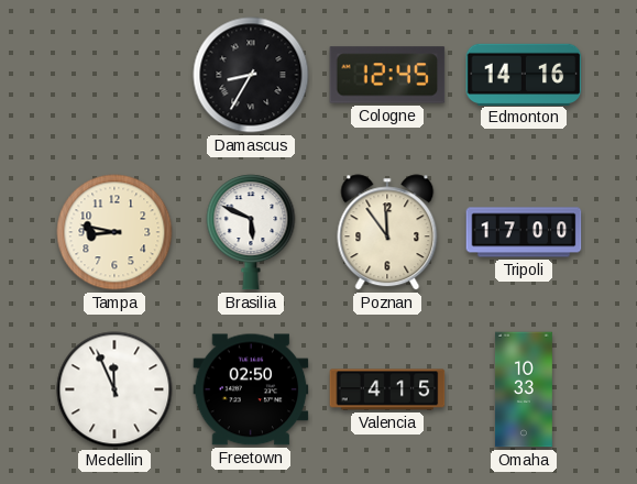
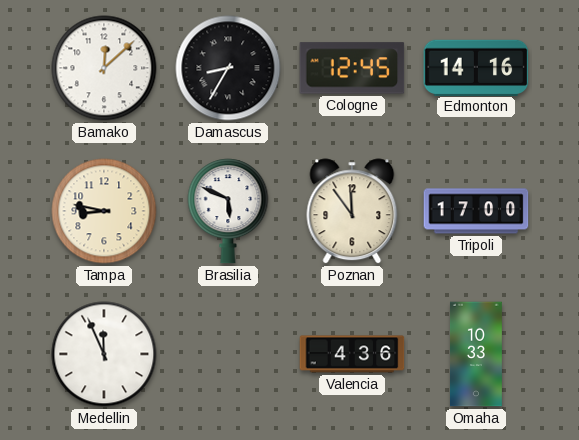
Bamako: none -> 12:08 (104, 68)
Freetown: 02:50 -> none (251, 389)
Valencia: 4:15 -> 4:36 (352, 354)
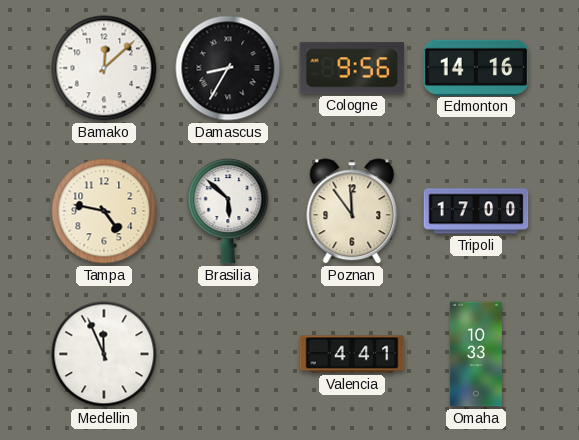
Cologne: 12:45 -> 9:56 (352, 68)
Tampa: 8:47 -> 4:47 (104, 211)
Brasilia: 5:49 -> 5:52 (228, 211)
Valencia: 4:36 -> 4:41 (352, 354)
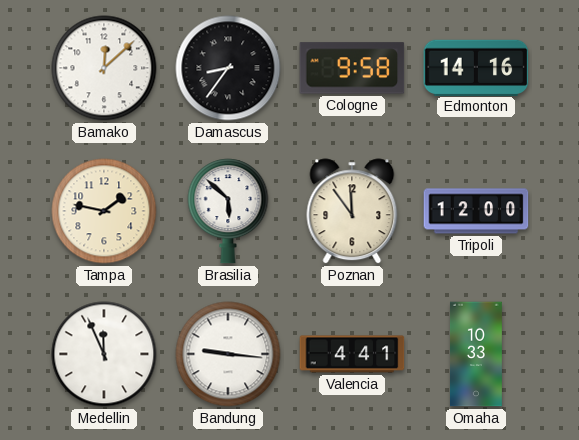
Damascus: 8:35 -> 8:36 (228, 68)
Cologne: 9:56 -> 9:58 (352, 68)
Tampa: 4:47 -> 1:47 (104, 211)
Tripoli: 17:00 -> 12:00 (476, 211)
Bandung: none -> 9:16 (228, 354)
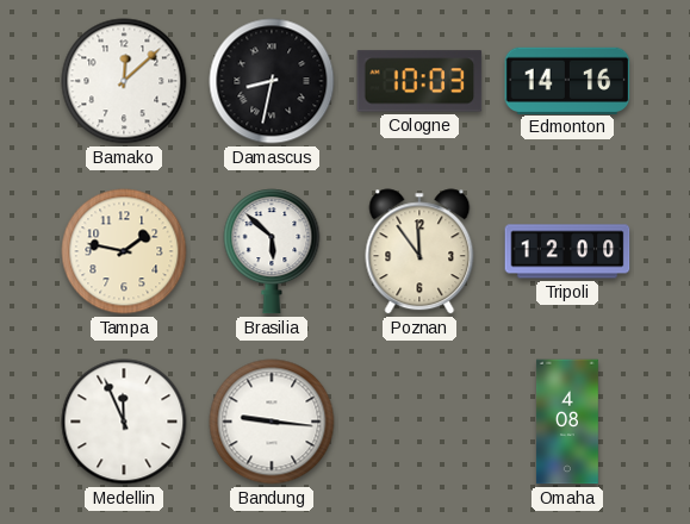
Damascus: 8:36 -> 8:32 (272, 81)
Cologne: 9:58 -> 10:03 (419, 81)
Valencia: 4:41 -> none (352, 354)
Omaha: 10:33 -> 4:08 (567, 422)
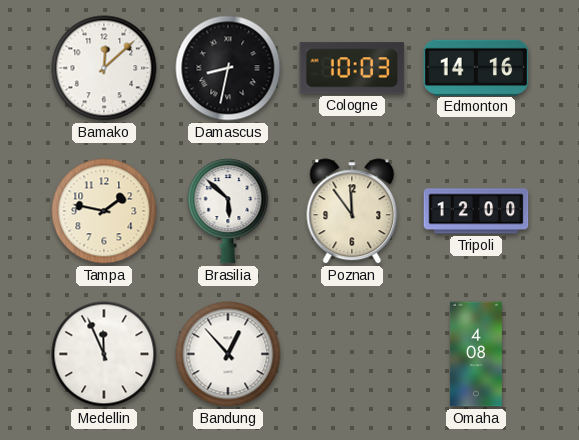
Bandung: 9:16 -> 12:53 (228, 354)
